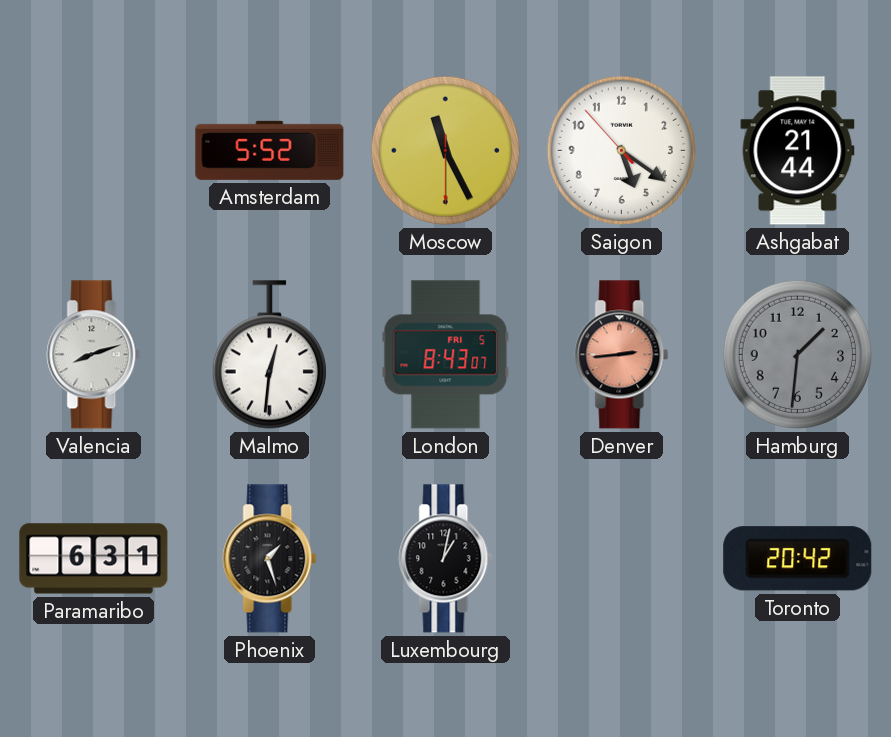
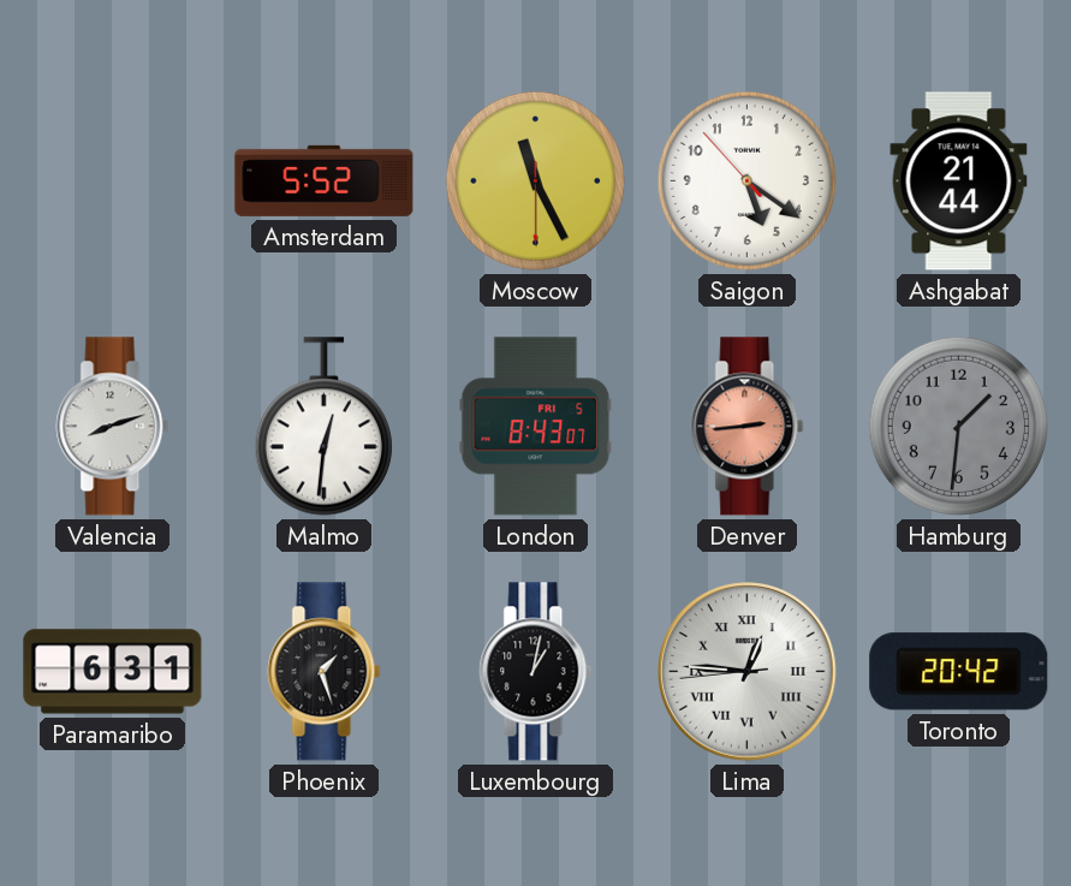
Lima: none -> 12:45 (748, 672)
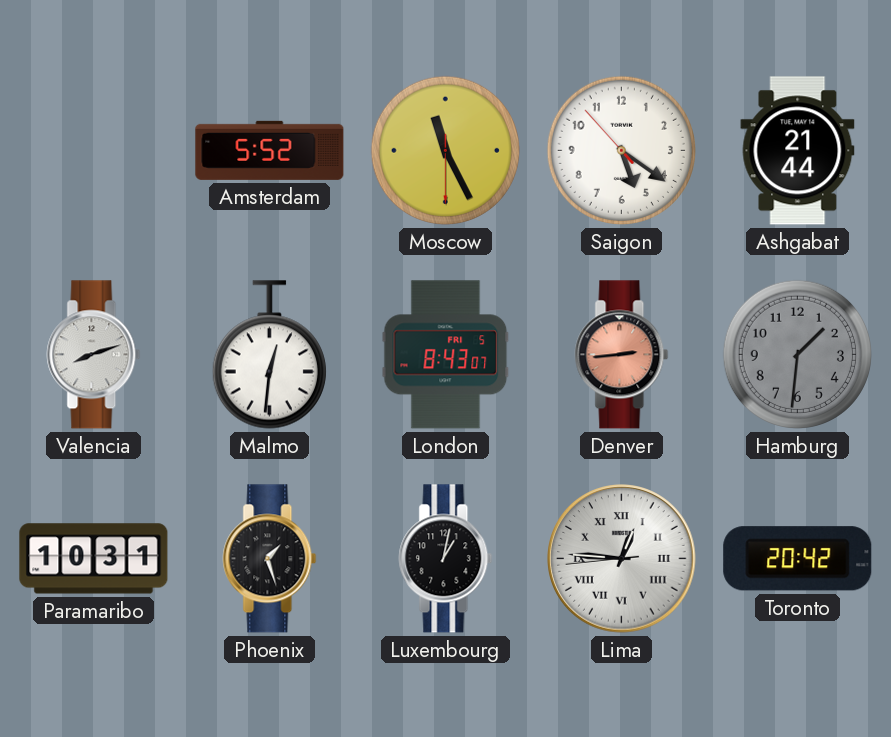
Paramaribo: 6:31 -> 10:31 (94, 559)
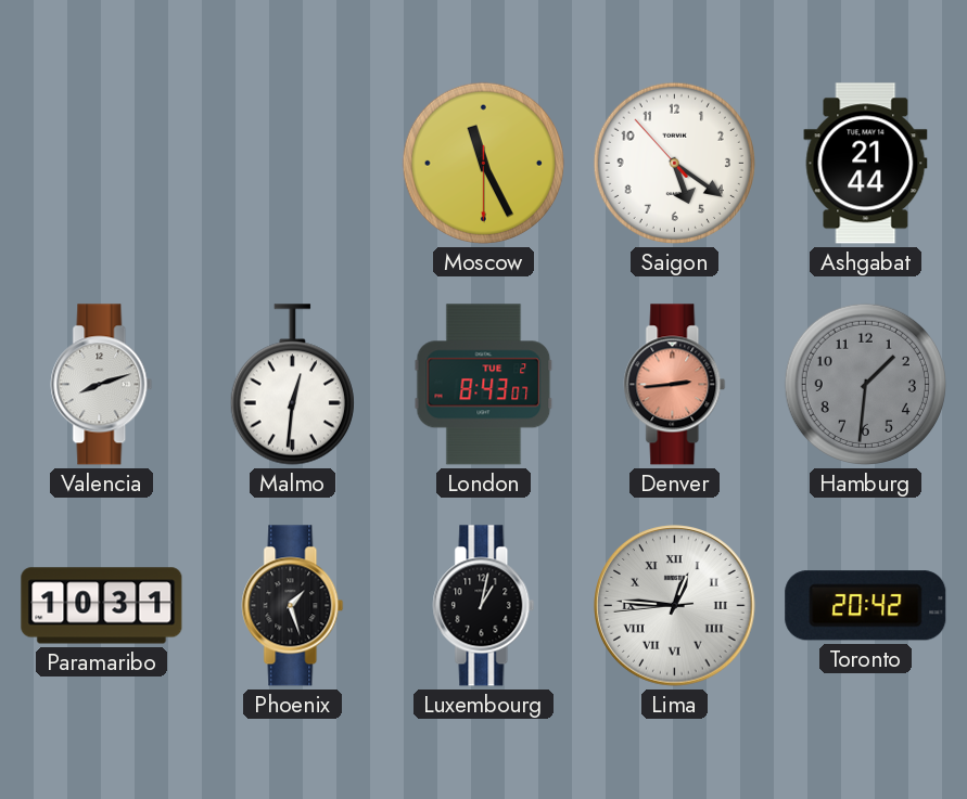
Amsterdam: 5:52 -> none (270, 150)
London date: FRI 5 -> TUE 2 (484, 385)
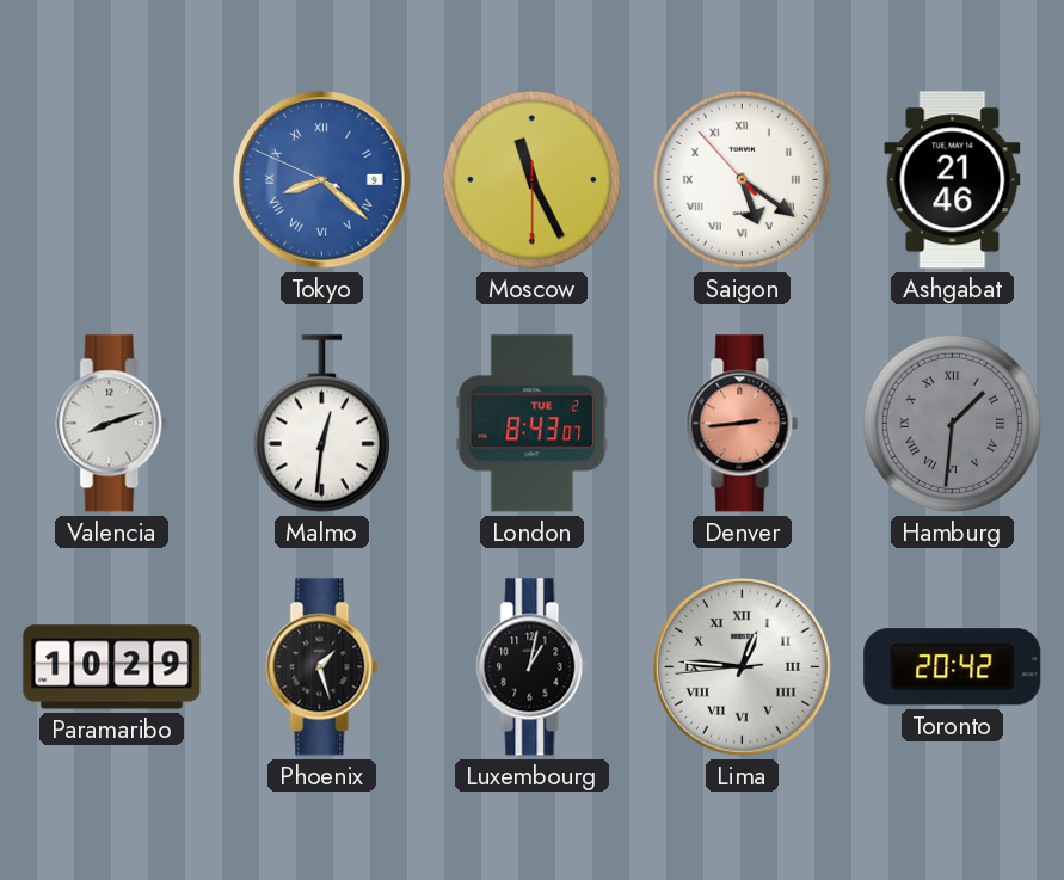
Tokyo: none -> 8:21 (322, 180)
Saigon numerals: Arabic -> Roman (742, 179)
Ashgabat: 21:44 -> 21:46 (953, 180)
Hamburg numerals: Arabic -> Roman (952, 423)
Paramaribo: 10:31 -> 10:29 (112, 667)
